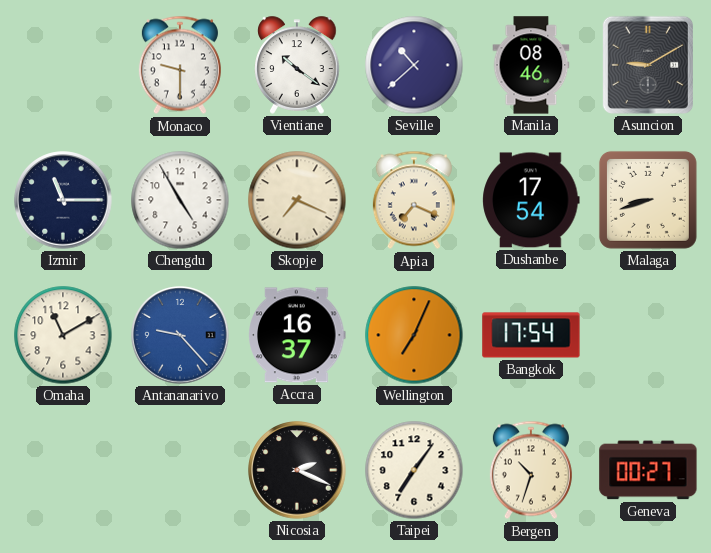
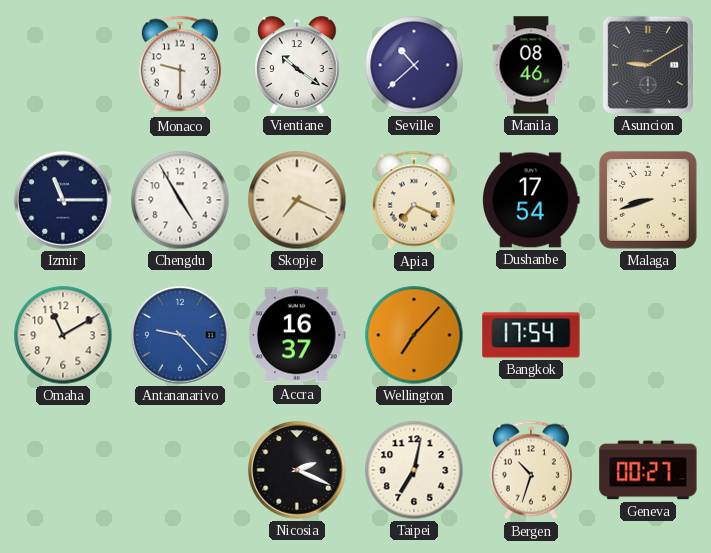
Wellington: 7:04 -> 7:07 (414, 335)
Taipei: 7:06 -> 7:02 (414, 470)
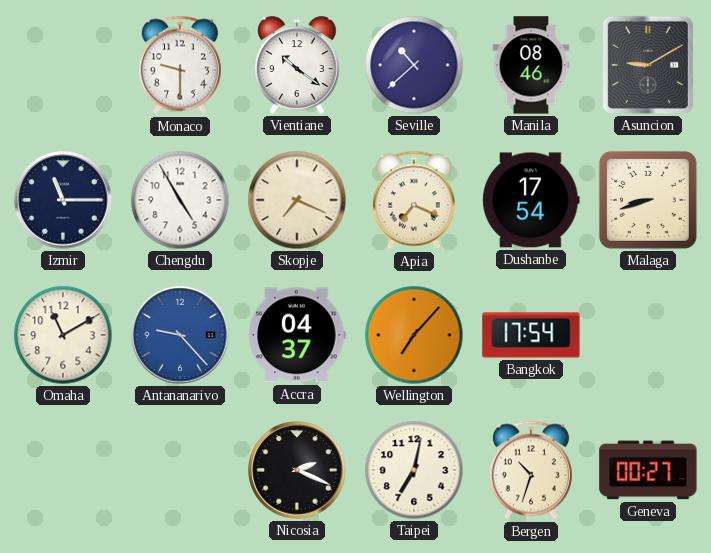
Accra: 16:37 -> 04:37 (297, 335)
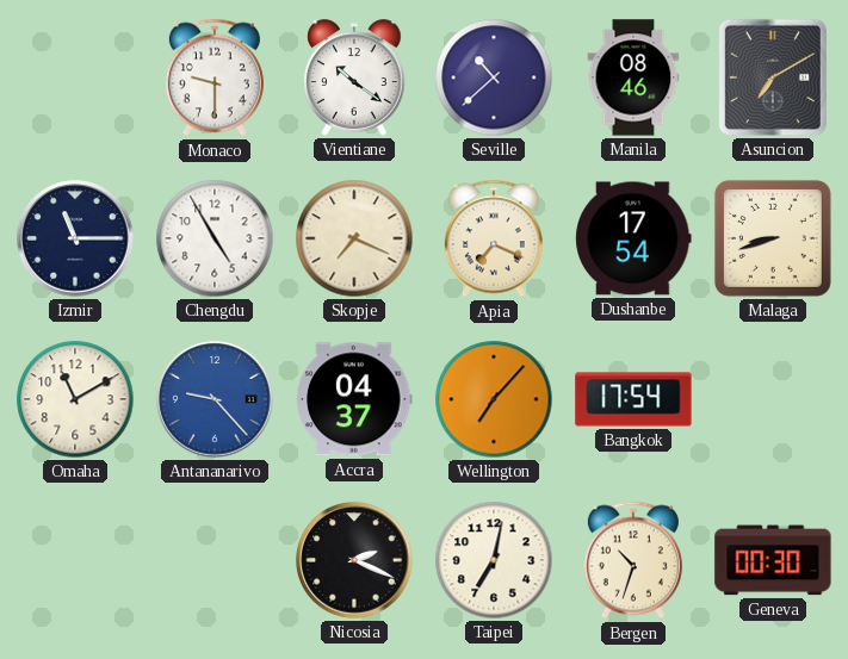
Asuncion: 9:10 -> 7:10 (773, 77)
Geneva: 00:27 -> 00:30 (773, 560)
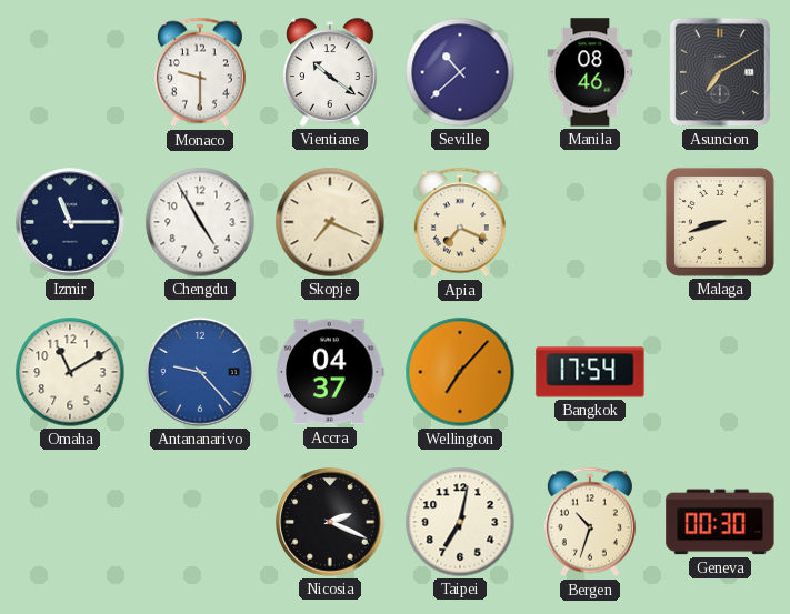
Dushanbe: 17:54 -> none (633, 238)
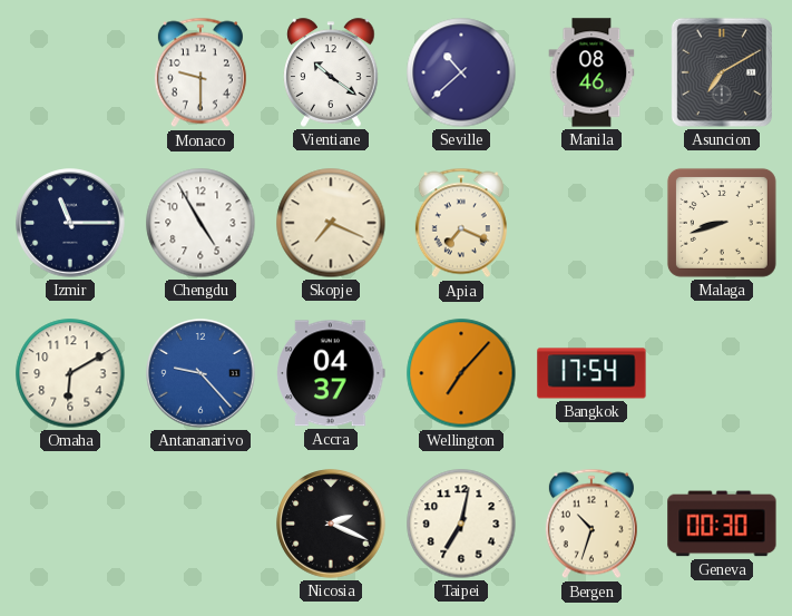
Omaha: 11:10 -> 6:10 (70, 373)
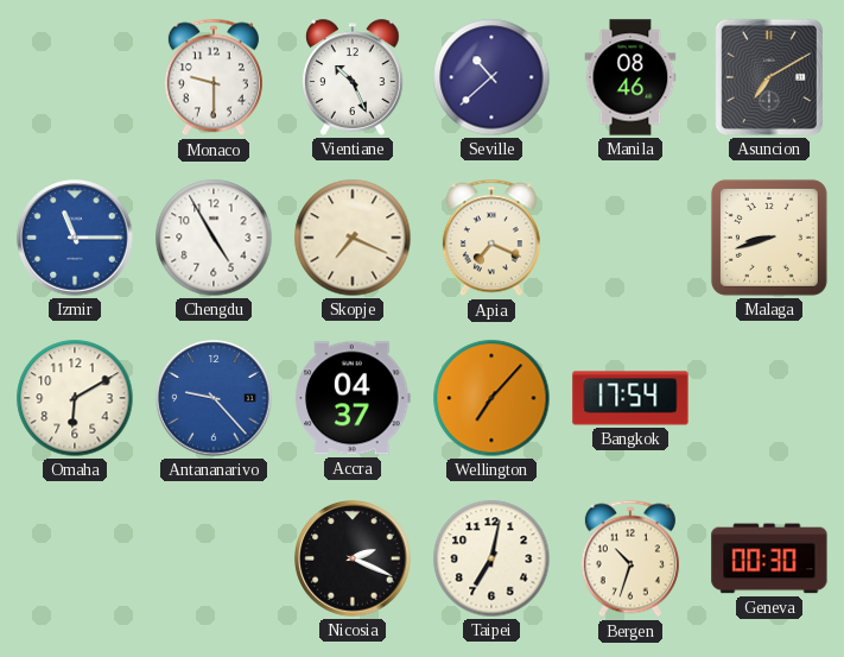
Vientiane: 10:21 -> 10:26 (353, 77)
Izmir dial: navy -> blue (75, 238)
